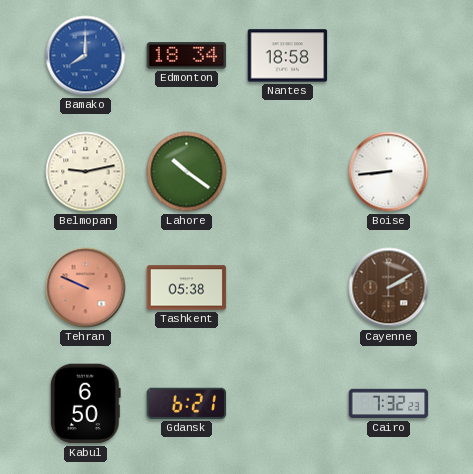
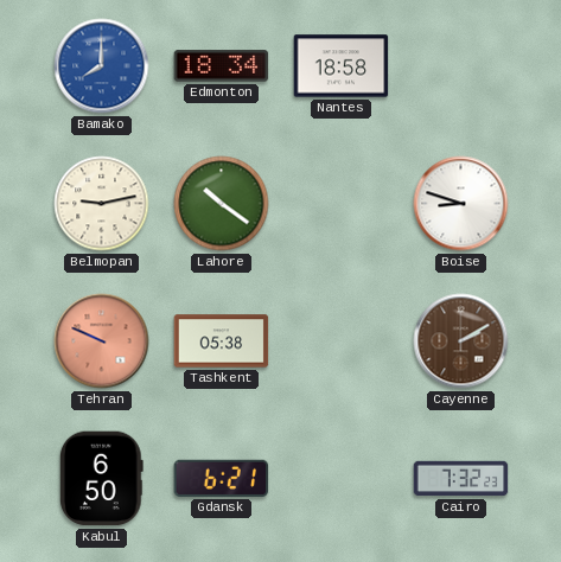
Boise: 8:44 -> 8:48 (461, 204)
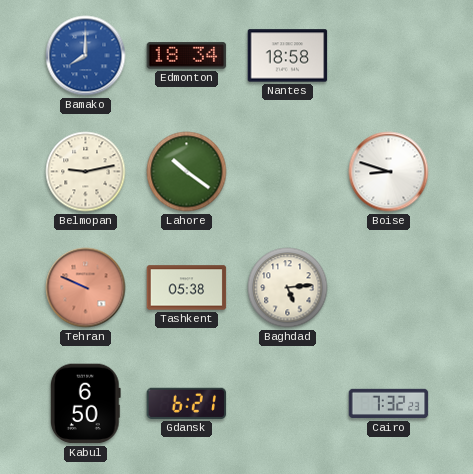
Baghdad: none -> 5:14 (288, 288)
Cayenne: 2:10 -> none (461, 341)
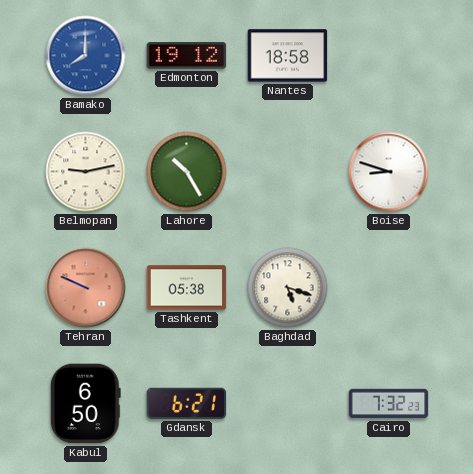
Edmonton: 18:34 -> 19:12 (187, 56)
Lahore: 10:21 -> 10:25 (187, 172)
Baghdad: 5:14 -> 5:18 (288, 288)
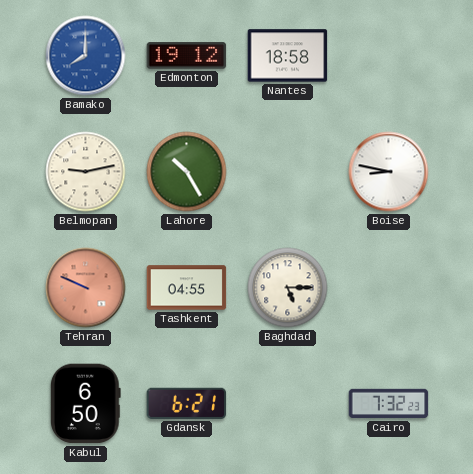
Boise: 8:48 -> 8:47 (389, 172)
Tashkent: 05:38 -> 04:55 (187, 288)
Baghdad: 5:18 -> 5:15 (288, 288)
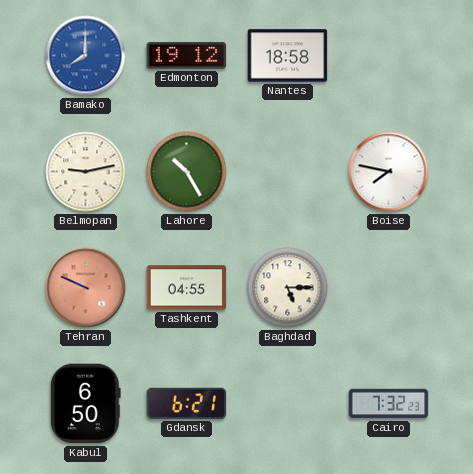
Boise: 8:47 -> 7:47 (389, 172)
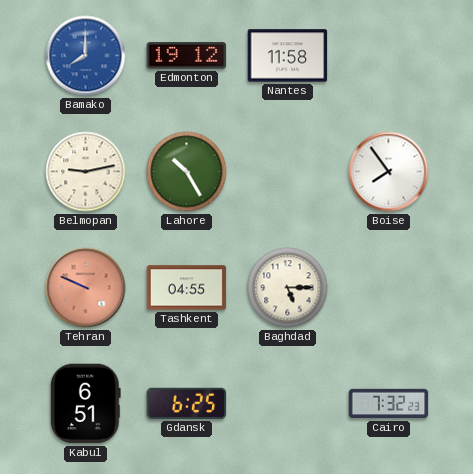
Nantes: 18:58 -> 11:58 (288, 56)
Boise: 7:47 -> 7:54 (389, 172)
Kabul: 6:50 -> 6:51 (85, 404)
Gdansk: 6:21 -> 6:25 (187, 403)
